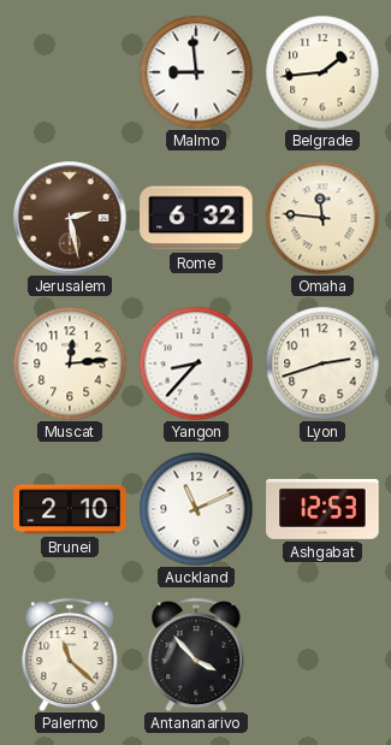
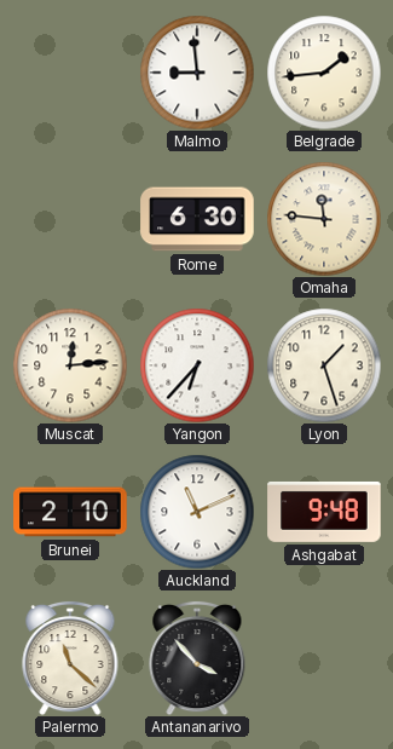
Jerusalem: 2:28 -> none (70, 218)
Rome: 6:32 -> 6:30 (197, 219)
Yangon: 8:37 -> 6:37 (197, 365)
Lyon: 2:42 -> 1:27 (324, 365)
Ashgabat: 12:53 -> 9:48 (324, 512)
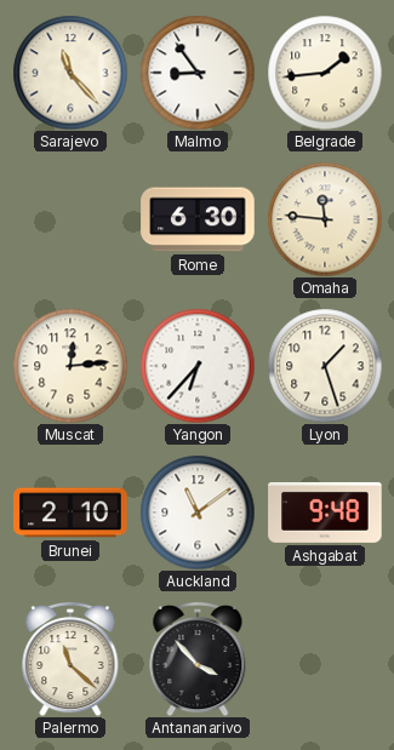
Sarajevo: none -> 11:23 (70, 73)
Malmo: 8:59 -> 8:54 (198, 73)
Auckland: 11:11 -> 11:09 (198, 513)
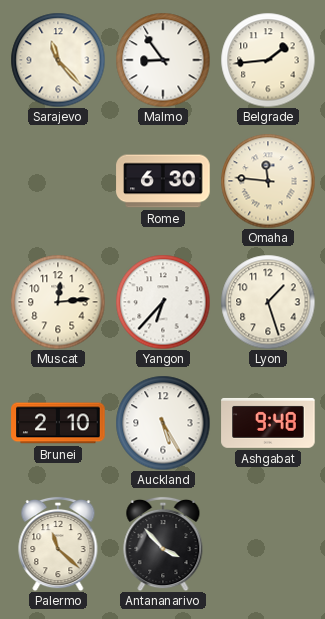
Auckland: 11:09 -> 5:25 (163, 423)
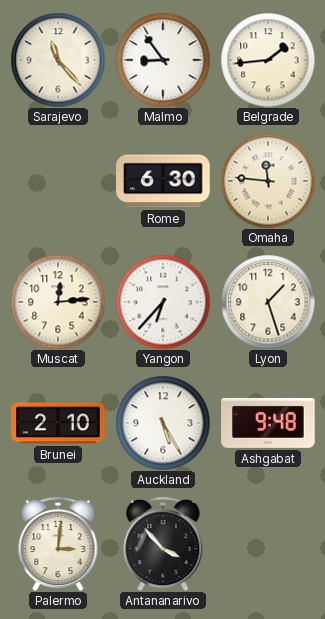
Palermo: 11:22 -> 3:01 (58, 544)
